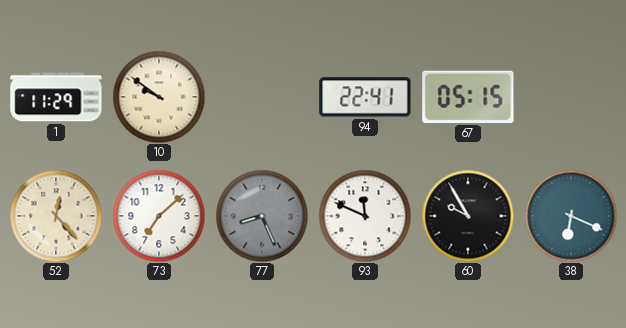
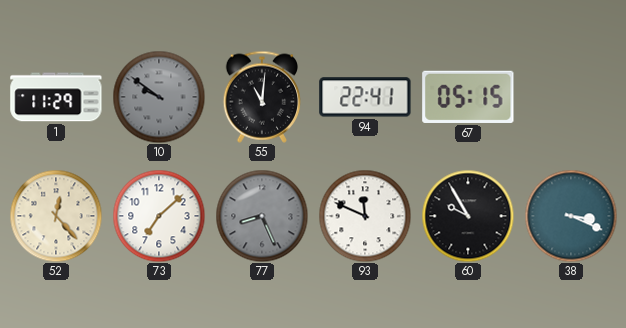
10 dial: cream -> grey (159, 97)
55: none -> 11:01 (261, 97)
38: 6:19 -> 3:19 (571, 216)
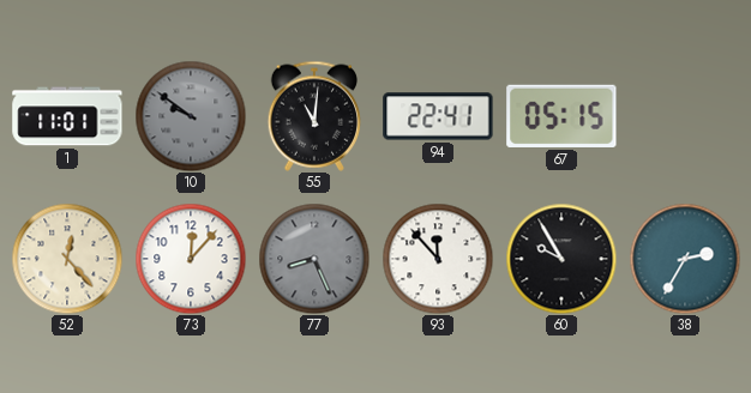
1: 11:29 -> 11:01 (67, 116)
73: 7:08 -> 12:07 (191, 259)
93: 11:49 -> 11:53 (438, 259)
38: 3:19 -> 2:35 (685, 259)
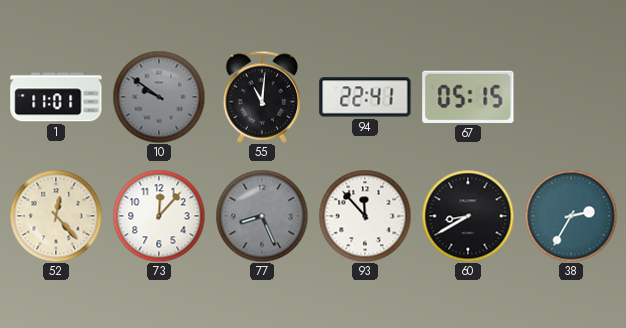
60: 9:55 -> 8:40 (468, 216)
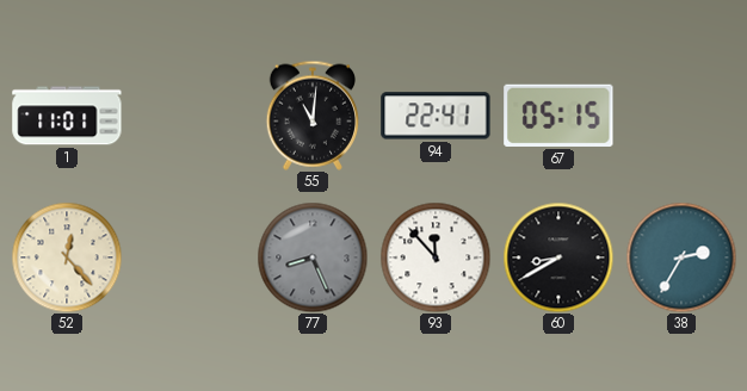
10: 9:51 -> none (159, 97)
73: 12:07 -> none (159, 216)
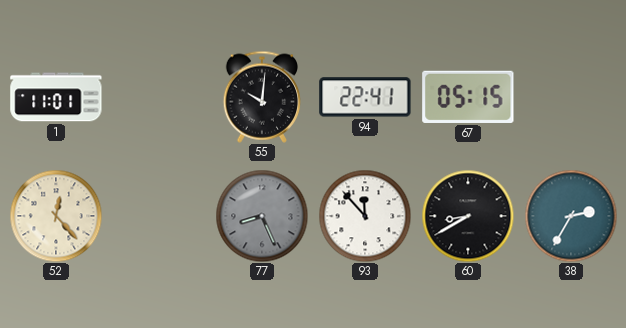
55: 11:01 -> 10:01 (261, 97)
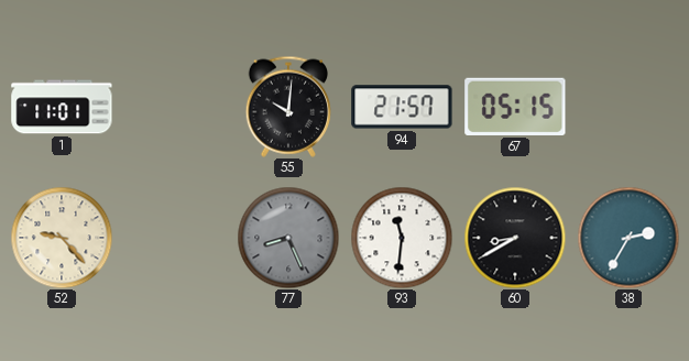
94: 22:41 -> 21:57 (402, 107)
52: 12:23 -> 9:23 (62, 238)
93: 11:53 -> 11:31 (402, 238)
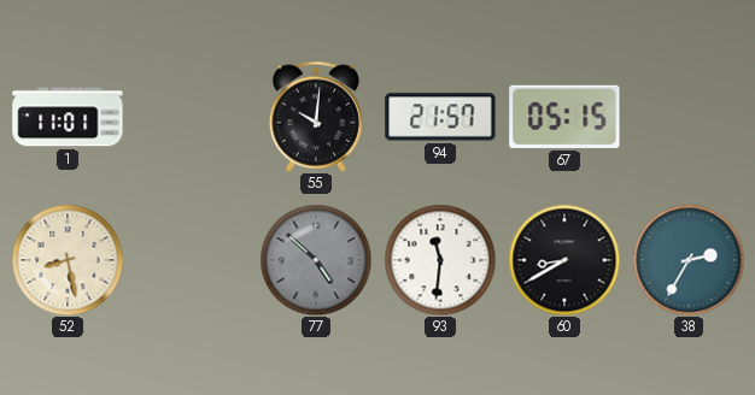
52: 9:23 -> 8:28 (68, 260)
77: 8:26 -> 4:52 (316, 260)
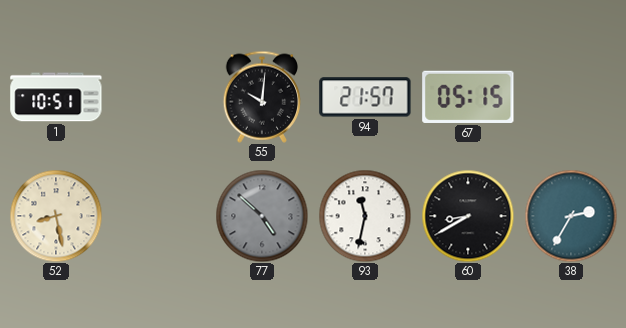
1: 11:01 -> 10:51 (56, 97)
93: 11:31 -> 11:32 (365, 216)
